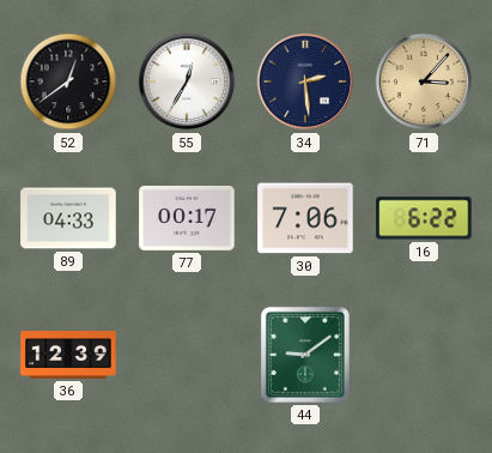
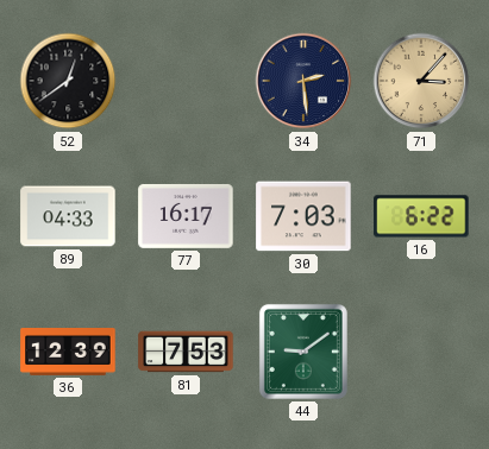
55: 12:35 -> none (187, 81)
77: 00:17 -> 16:17 (186, 216)
30: 7:06 -> 7:03 (303, 216)
81: none -> 7:53 (186, 352)
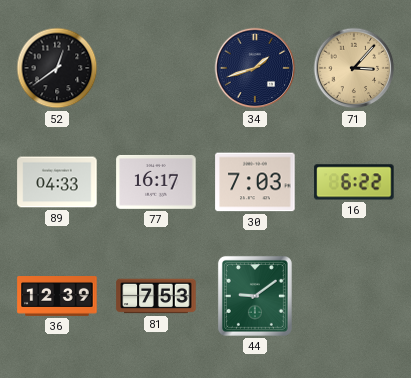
34: 2:29 -> 1:42 (255, 68)
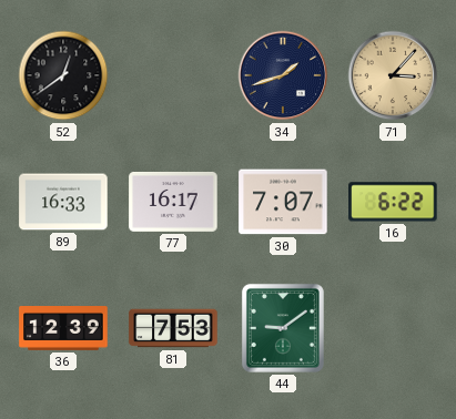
89: 04:33 -> 16:33 (63, 202)
30: 7:03 -> 7:07 (283, 202)
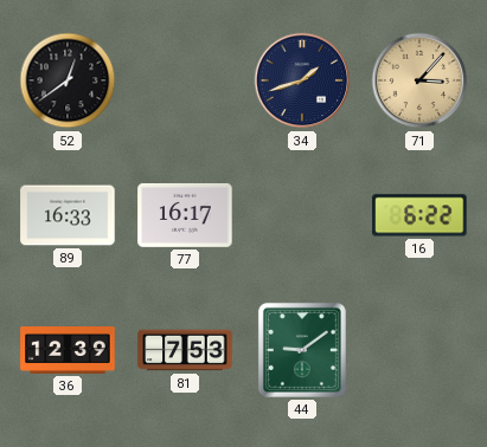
30: 7:07 -> none (283, 202)
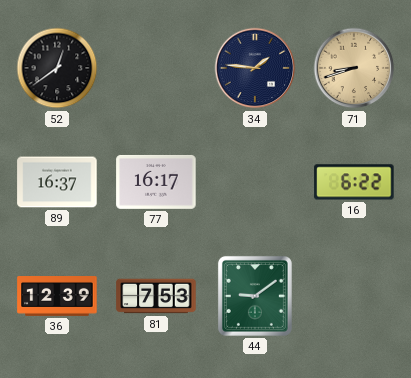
34: 1:42 -> 1:46 (255, 68)
71: 3:07 -> 8:42 (354, 68)
89: 16:33 -> 16:37 (57, 182)
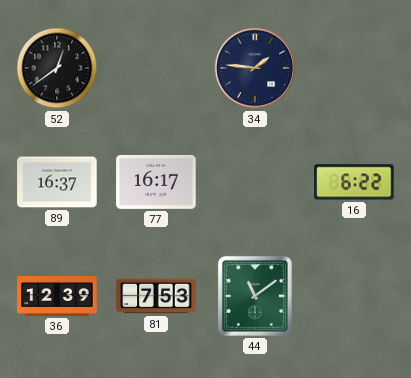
71: 8:42 -> none (354, 68)
44: 9:09 -> 11:09 (255, 296)
